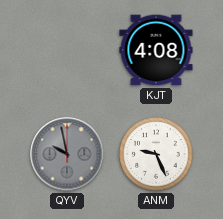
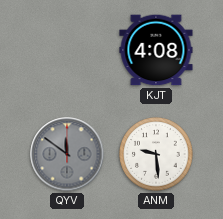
QYV: 9:58 -> 11:51 (67, 154)
ANM: 9:26 -> 9:29 (156, 154)
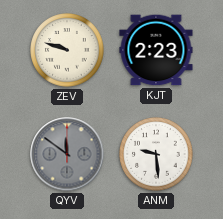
ZEV: none -> 9:48 (67, 50)
KJT: 4:08 -> 2:23 (156, 50)
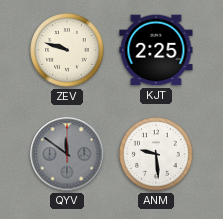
KJT: 2:23 -> 2:25 (156, 50)
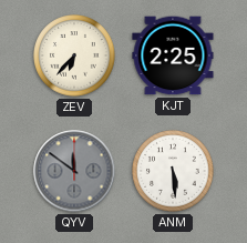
ZEV: 9:48 -> 6:37 (74, 55)
ANM: 9:29 -> 5:29 (173, 171)
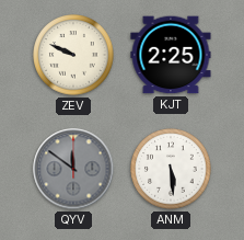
ZEV: 6:37 -> 9:49 (73, 55)
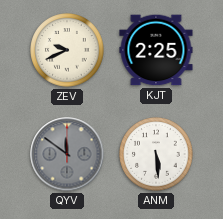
ZEV: 9:49 -> 9:41 (67, 50)
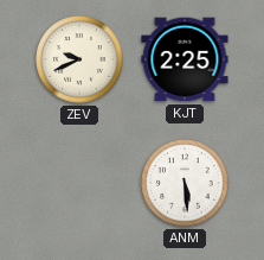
QYV: 11:51 -> none (67, 154)
